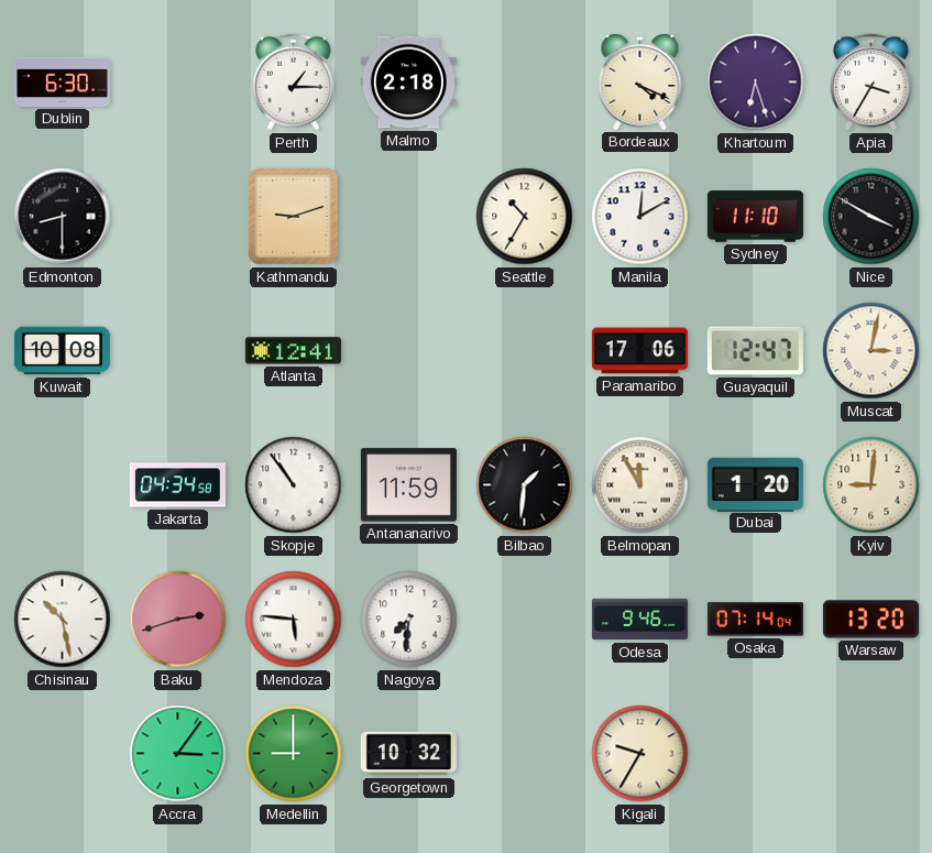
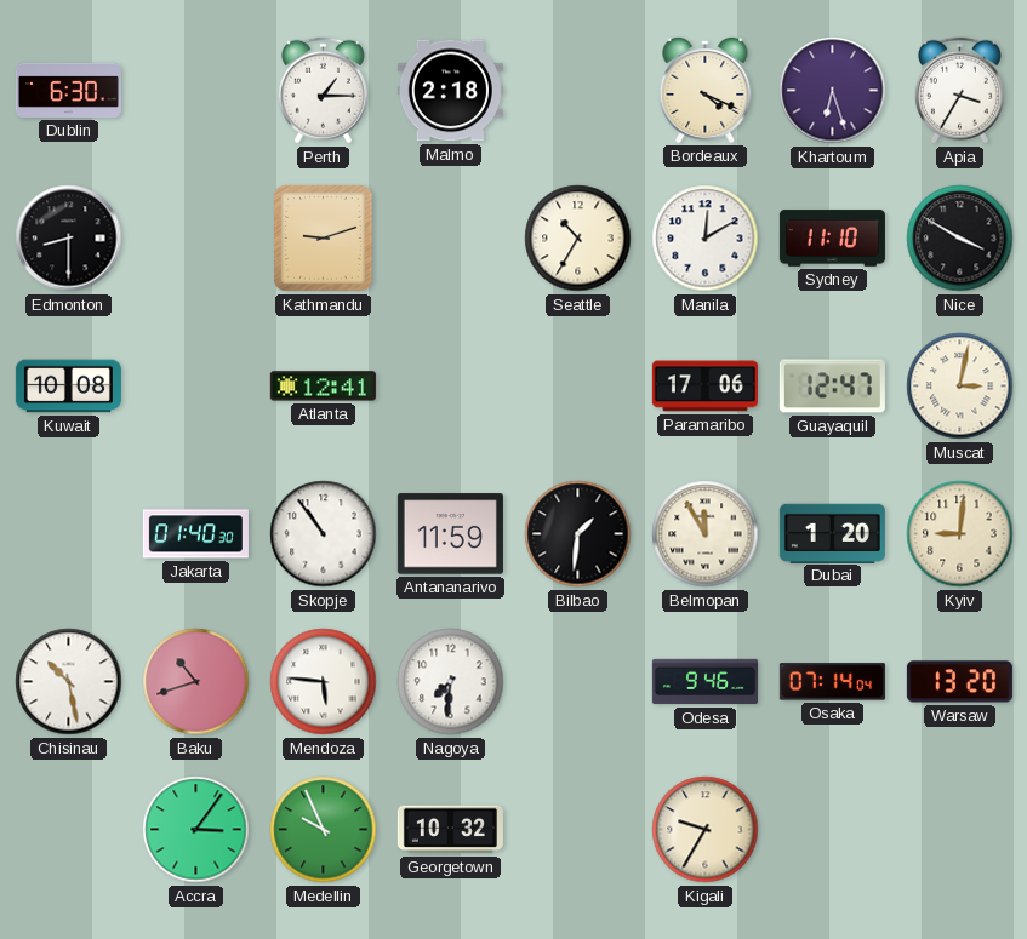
Jakarta: 04:34 -> 01:40 (195, 534)
Baku: 2:42 -> 10:42 (196, 682)
Medellin: 9:00 -> 9:56 (324, 830)
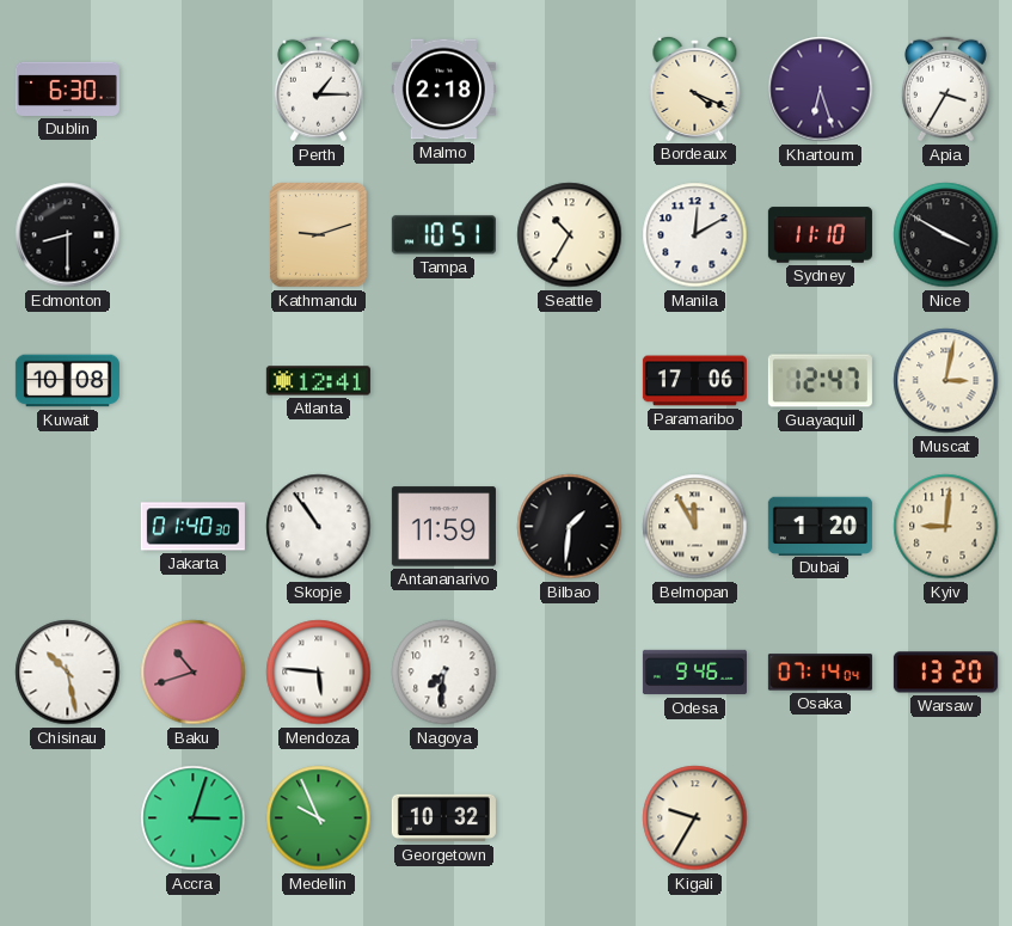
Tampa: none -> 10:51 (443, 235)
Accra: 3:06 -> 3:03 (194, 818)
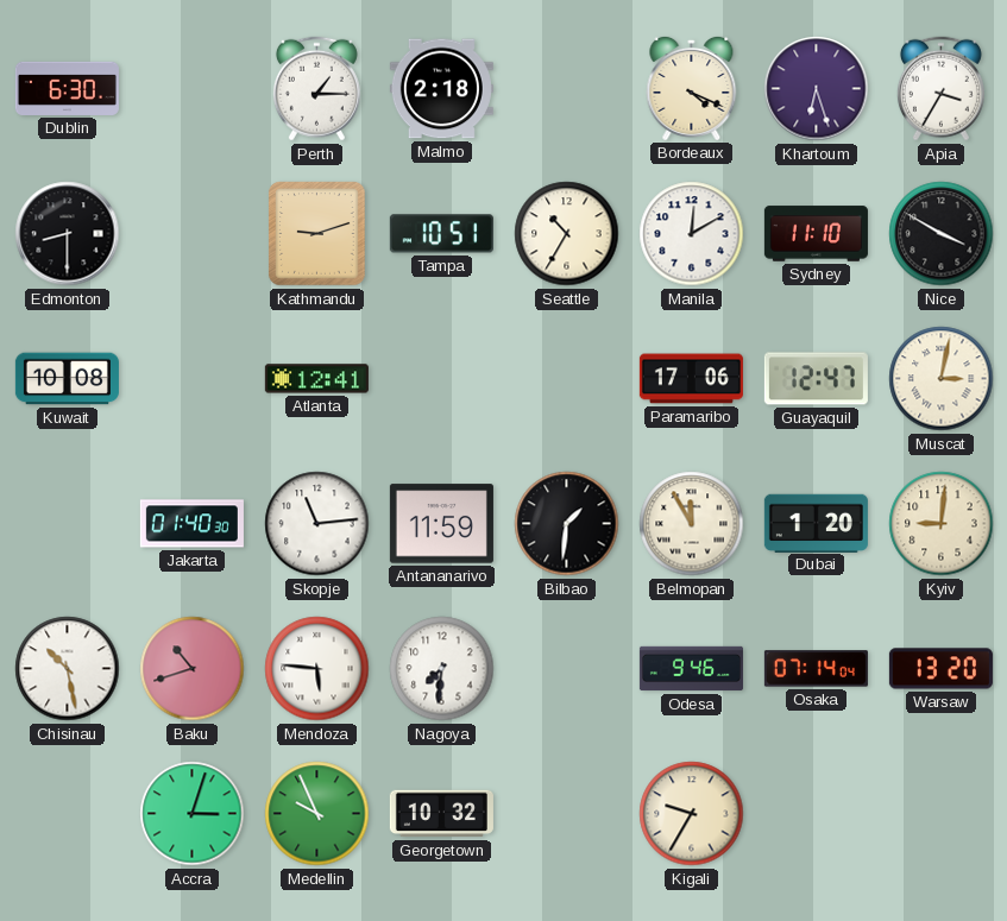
Skopje: 10:54 -> 11:14 (317, 524)
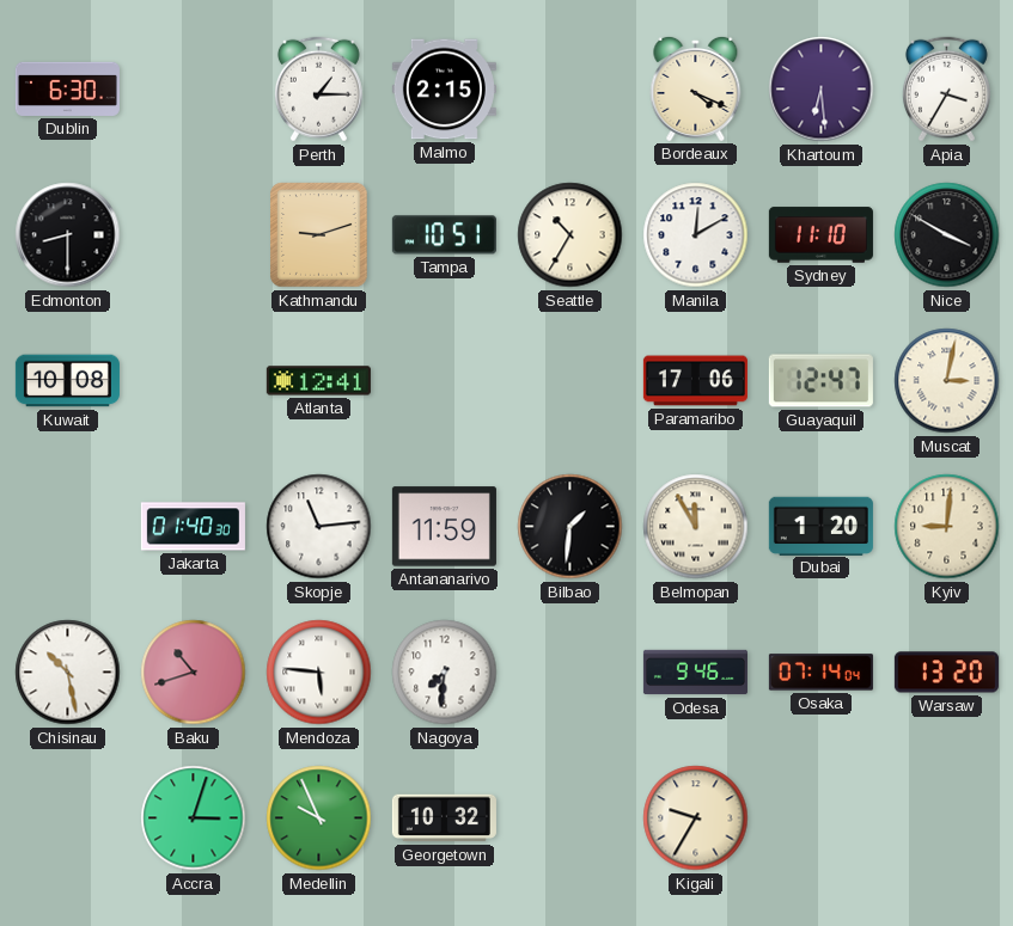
Malmo: 2:18 -> 2:15 (444, 90)
Khartoum: 6:27 -> 6:29 (822, 90)
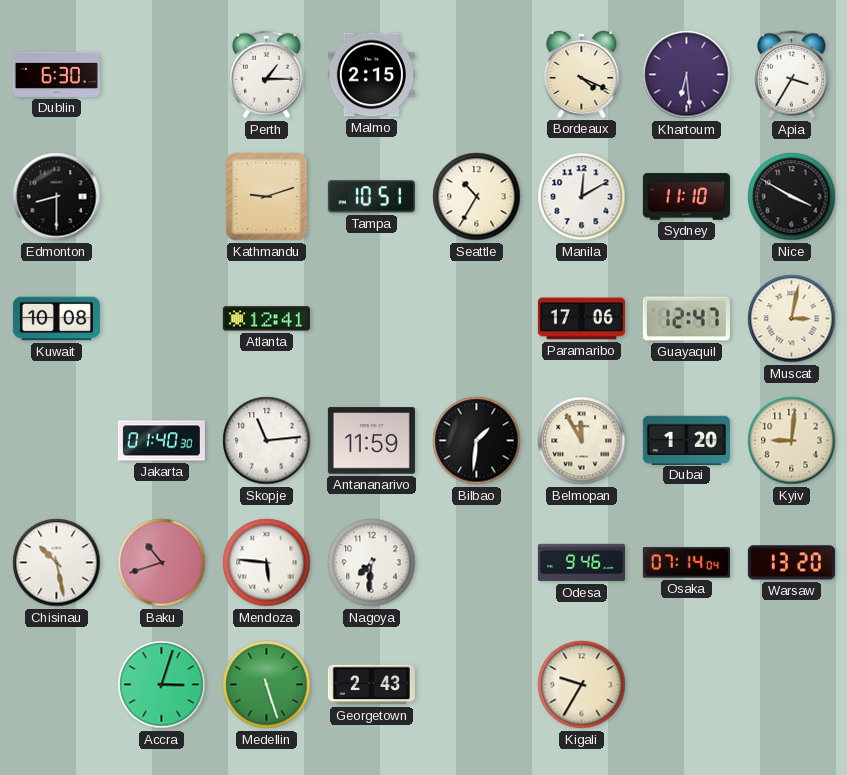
Medellin: 9:56 -> 5:27 (267, 685)
Georgetown: 10:32 -> 2:43 (371, 685)
